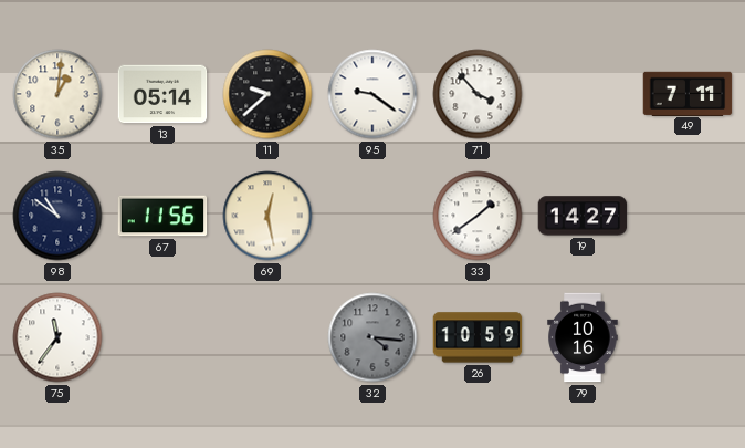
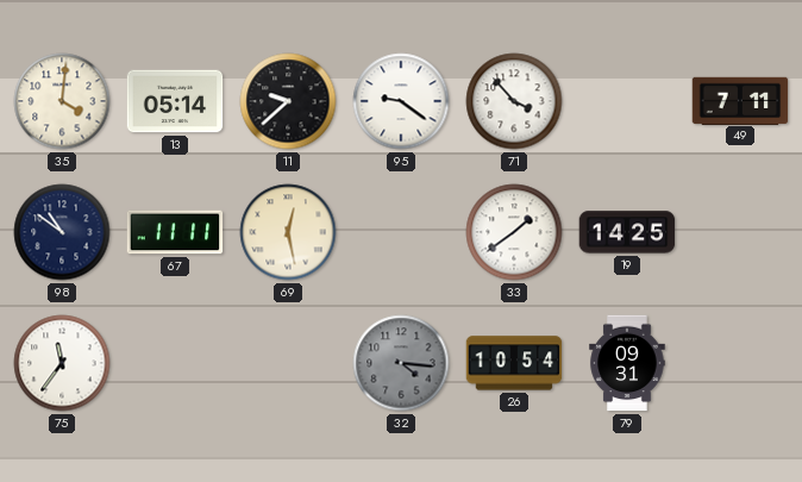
35: 1:01 -> 4:01 (62, 101)
67: 11:56 -> 11:11 (175, 232)
19: 14:27 -> 14:25 (627, 232)
26: 10:59 -> 10:54 (514, 363)
79: 10:16 -> 09:31 (627, 363)
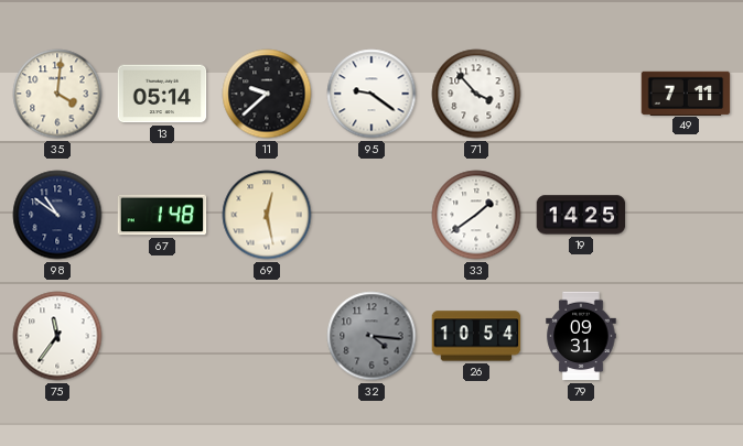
67: 11:11 -> 1:48 (162, 215)
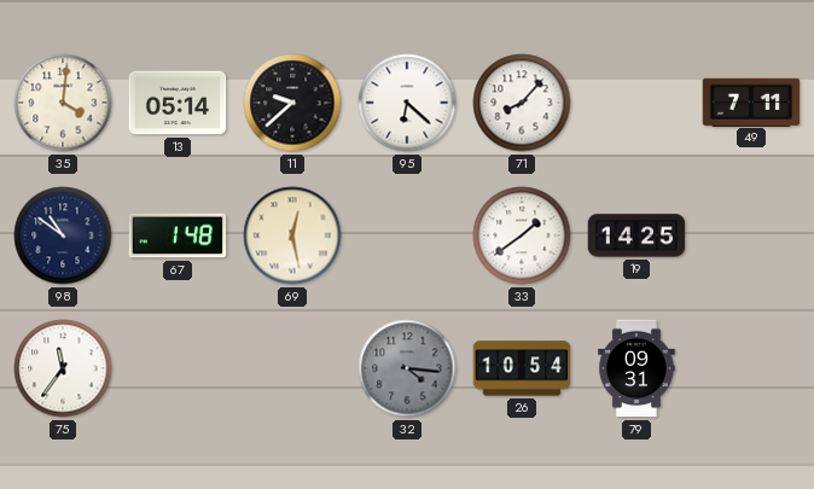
95: 9:21 -> 6:22 (407, 103)
71: 3:53 -> 8:07 (522, 103)
